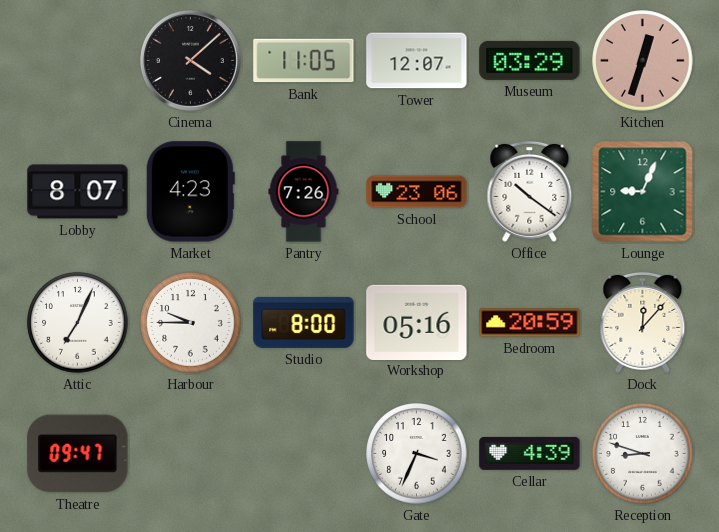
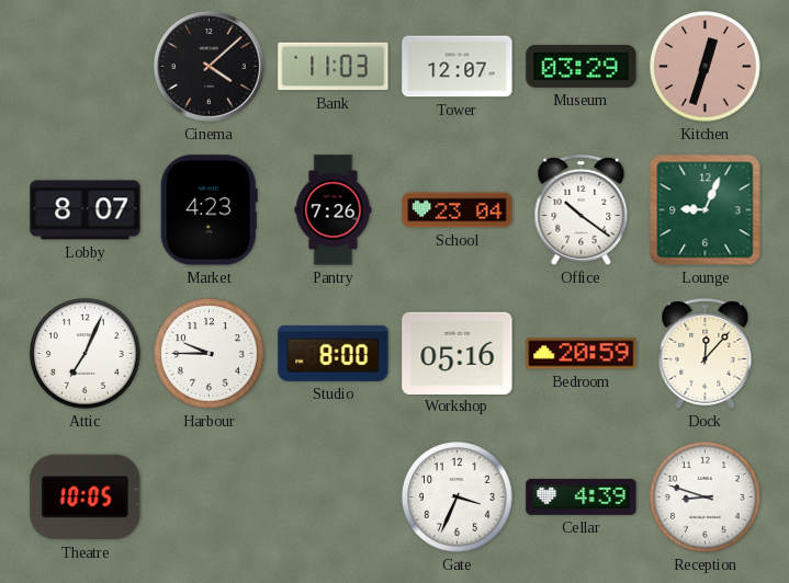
Bank: 11:05 -> 11:03 (334, 67)
School: 23:06 -> 23:04 (458, 210)
Theatre: 09:47 -> 10:05 (86, 498)
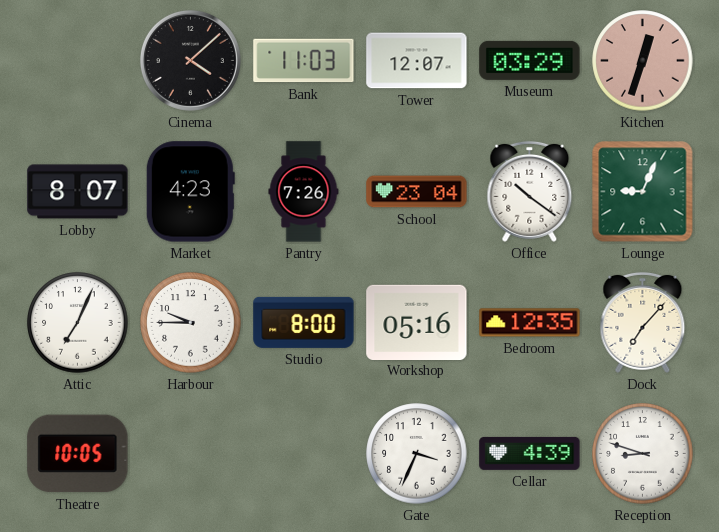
Bedroom: 20:59 -> 12:35 (530, 323)
Dock: 12:07 -> 7:07 (643, 322)
